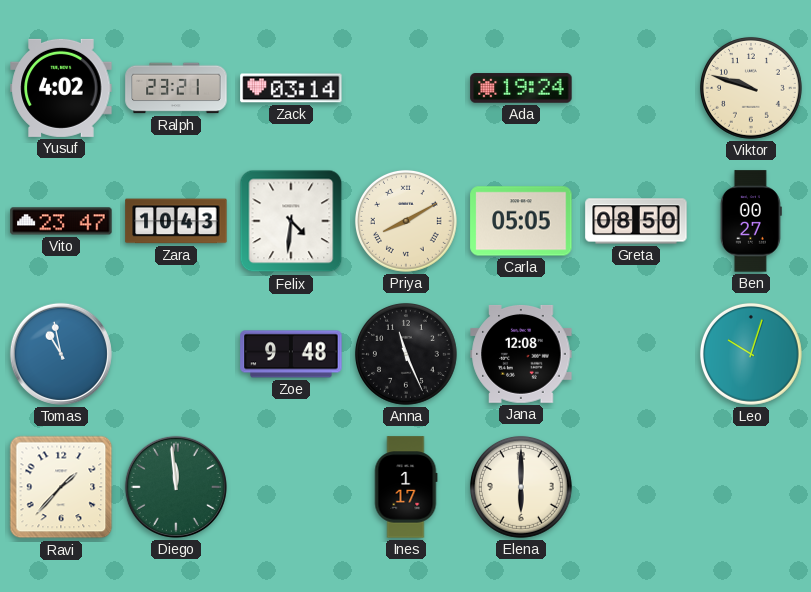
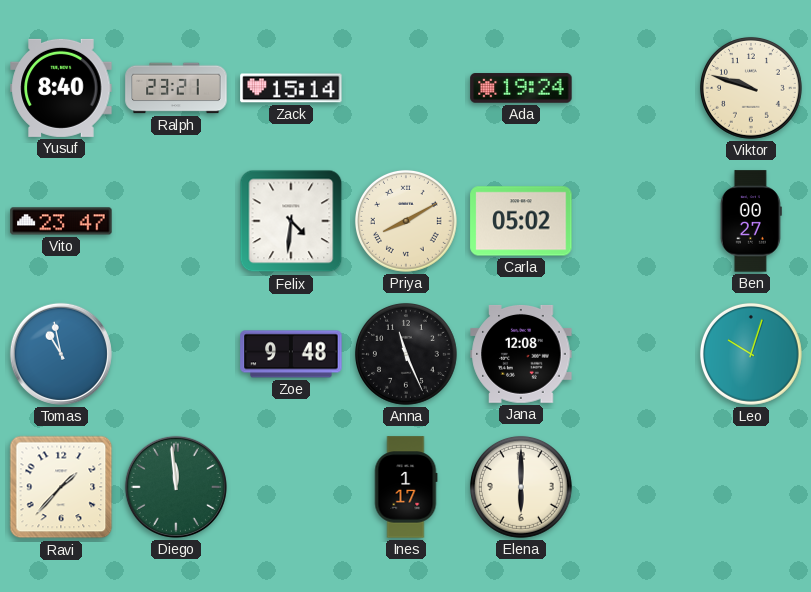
Yusuf: 4:02 -> 8:40 (61, 88)
Zack: 03:14 -> 15:14 (291, 88)
Zara: 10:43 -> none (176, 221)
Carla: 05:05 -> 05:02 (521, 221)
Greta: 08:50 -> none (636, 221)
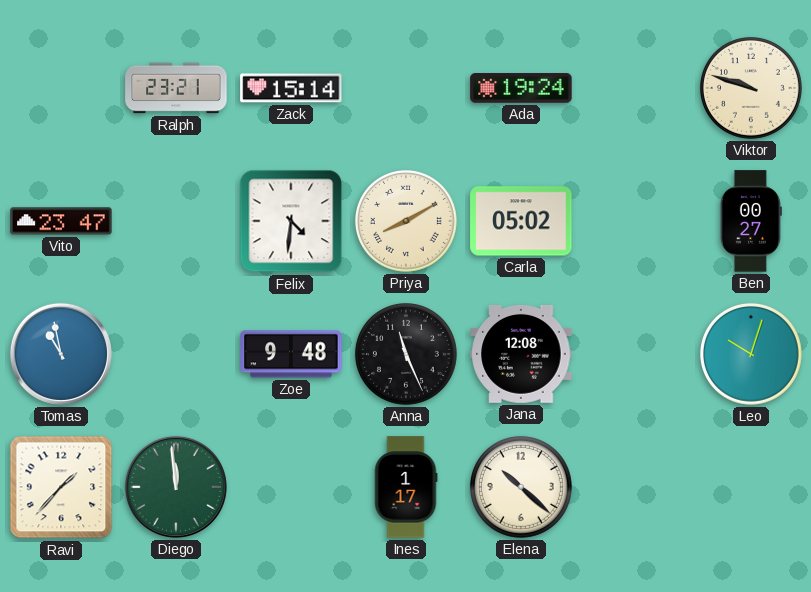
Yusuf: 8:40 -> none (61, 88)
Elena: 6:00 -> 10:22 (521, 487)
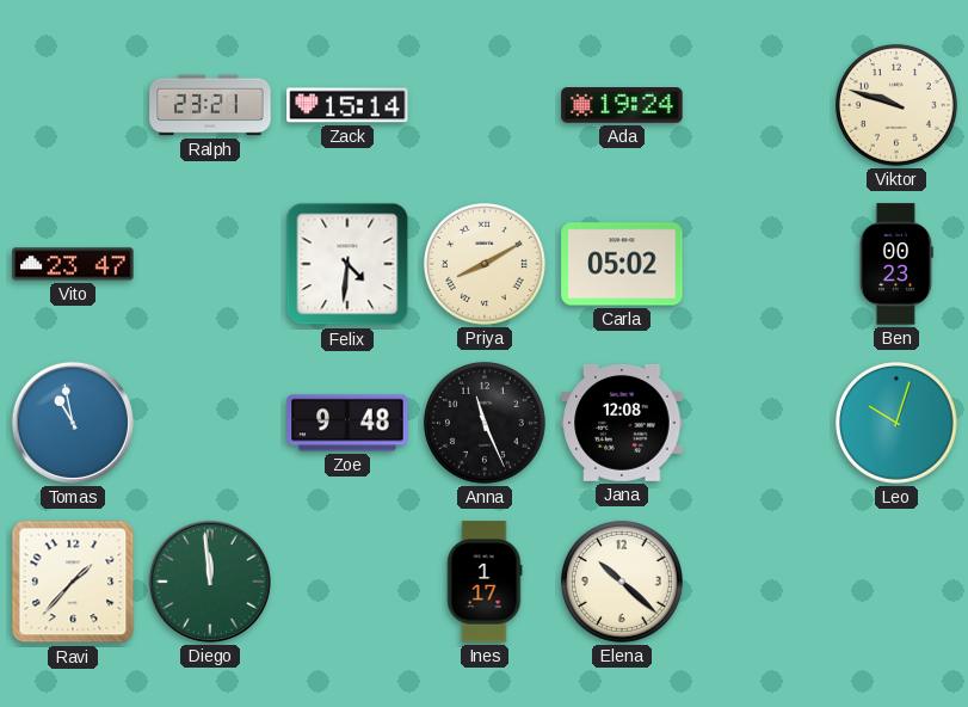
Ben: 00:27 -> 00:23 (896, 264)
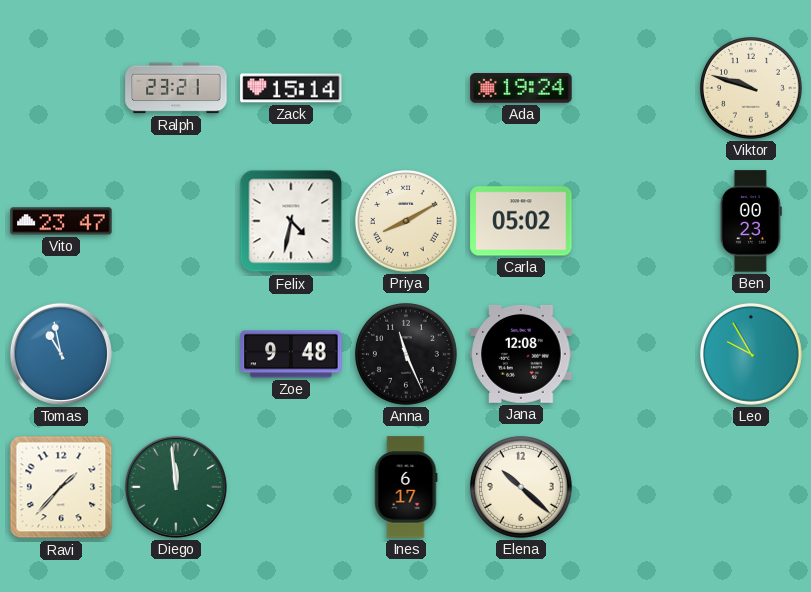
Felix: 4:31 -> 4:32 (291, 221)
Leo: 10:03 -> 9:55 (751, 354)
Ines: 1:17 -> 6:17 (406, 487)
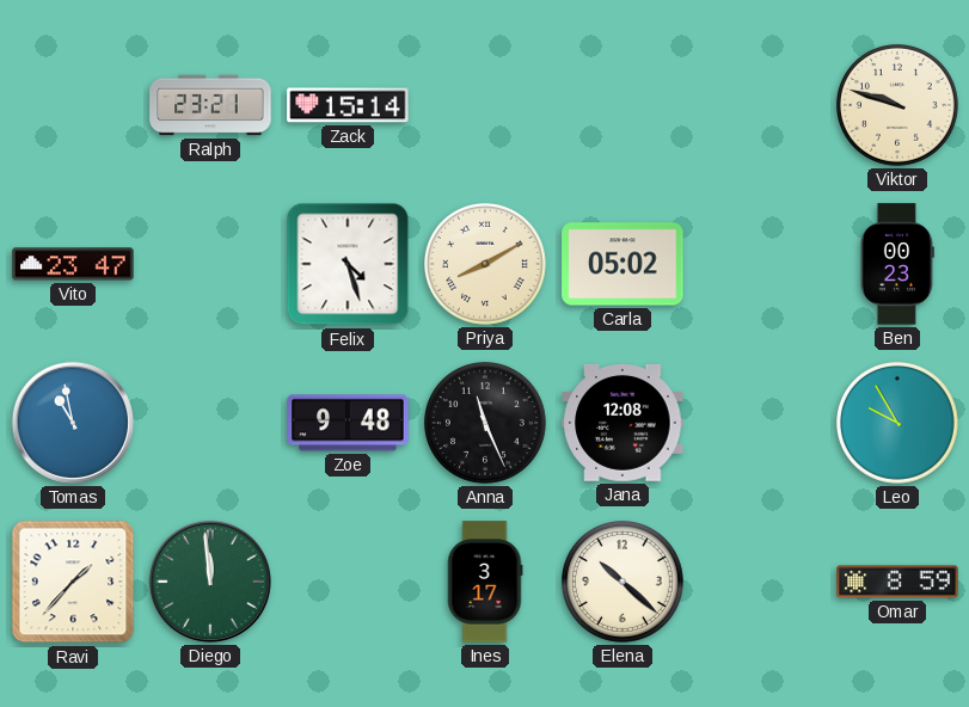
Ada: 19:24 -> none (521, 88)
Felix: 4:32 -> 4:27 (348, 264)
Ines: 6:17 -> 3:17 (485, 582)
Omar: none -> 8:59 (897, 582)
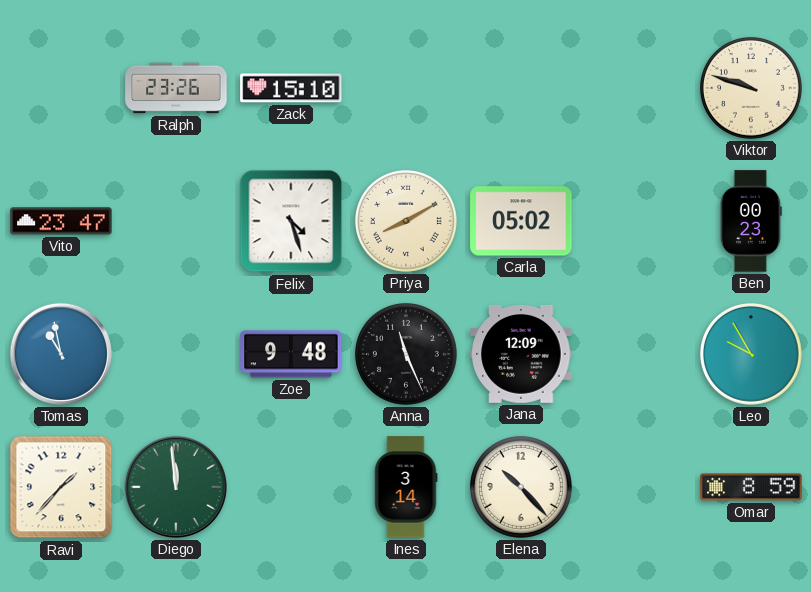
Ralph: 23:21 -> 23:26 (176, 88)
Zack: 15:14 -> 15:10 (291, 88)
Jana: 12:08 -> 12:09 (521, 354)
Ines: 3:17 -> 3:14 (406, 487)
Elena: 10:22 -> 10:23 (521, 487)
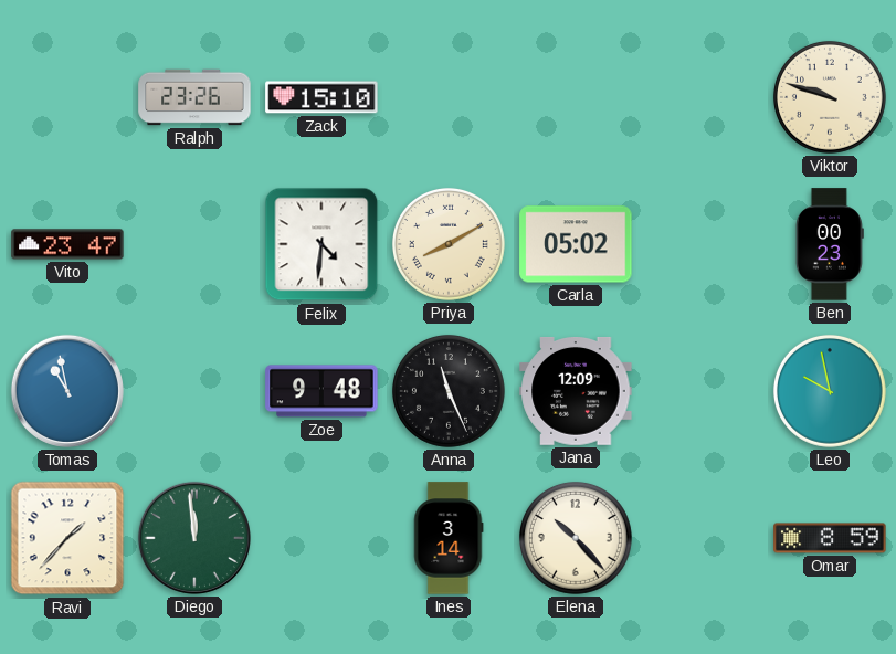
Felix: 4:27 -> 4:31 (321, 244)
Leo: 9:55 -> 9:58 (830, 391)
